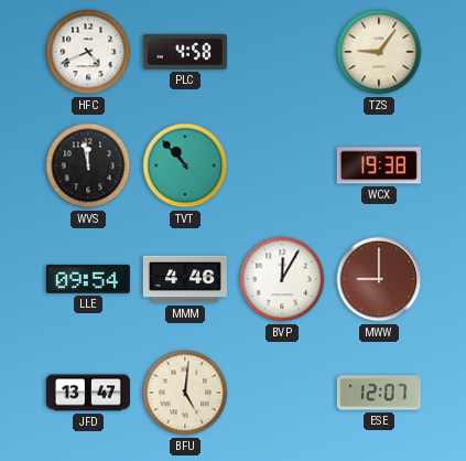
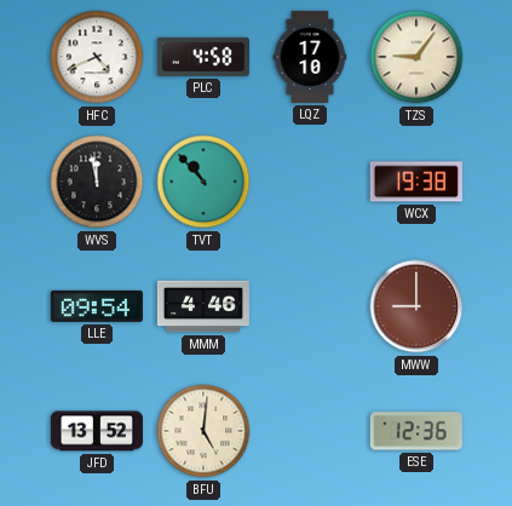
LQZ: none -> 17:10 (310, 57)
BVP: 12:05 -> none (282, 279)
JFD: 13:47 -> 13:52 (97, 431)
ESE: 12:07 -> 12:36 (416, 431)
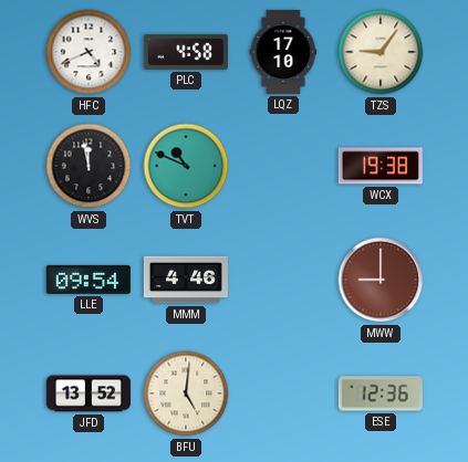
TVT: 10:53 -> 10:49 (186, 166)
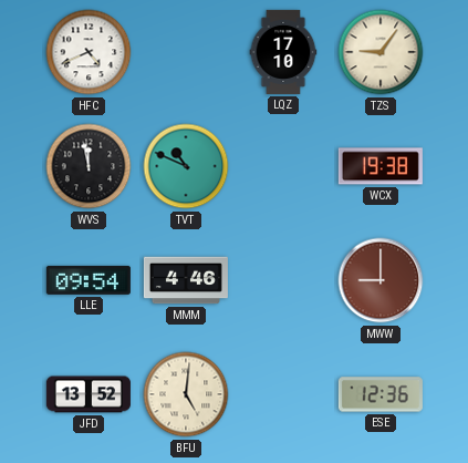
PLC: 4:58 -> none (186, 52)
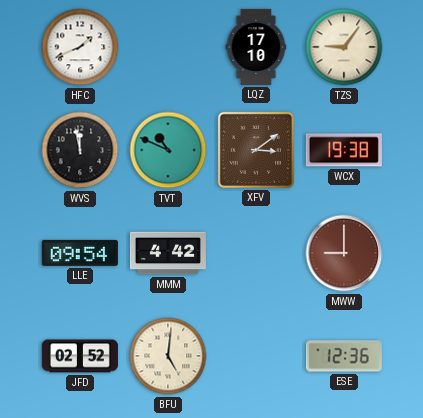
HFC: 4:41 -> 1:41 (80, 47)
XFV: none -> 3:09 (256, 150)
MMM: 4:46 -> 4:42 (168, 253)
JFD: 13:52 -> 02:52 (80, 356)
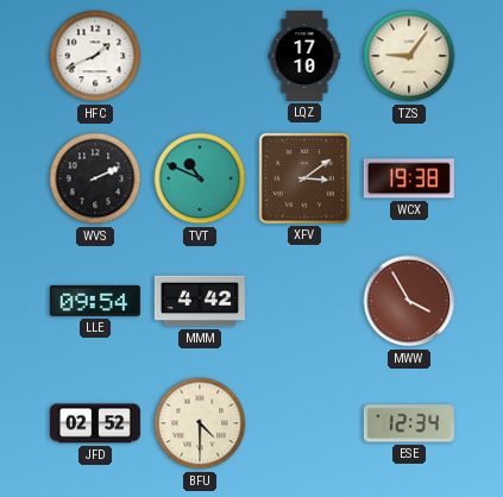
WVS: 11:58 -> 2:11 (95, 178)
MWW: 9:00 -> 3:55 (409, 301)
BFU: 5:01 -> 4:30 (200, 423)
ESE: 12:36 -> 12:34 (409, 423)
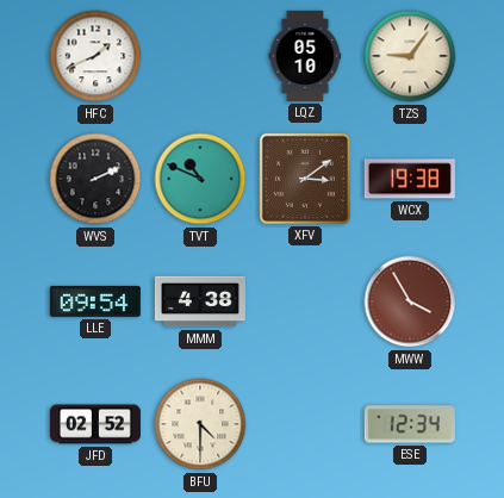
LQZ: 17:10 -> 05:10 (305, 56)
MMM: 4:42 -> 4:38 (200, 301)
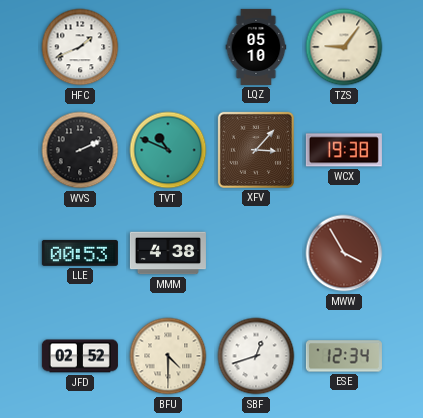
XFV: 3:09 -> 3:07 (256, 150)
LLE: 09:54 -> 00:53 (80, 253)
SBF: none -> 12:42 (256, 356)
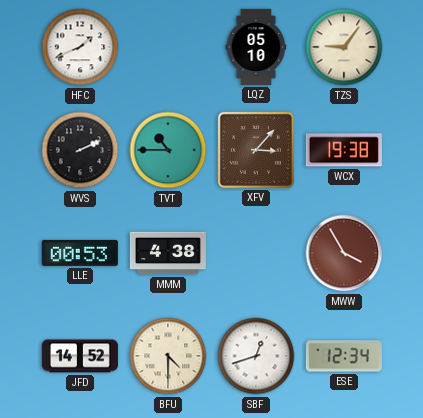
TVT: 10:49 -> 10:45 (168, 150)
JFD: 02:52 -> 14:52 (80, 356)
